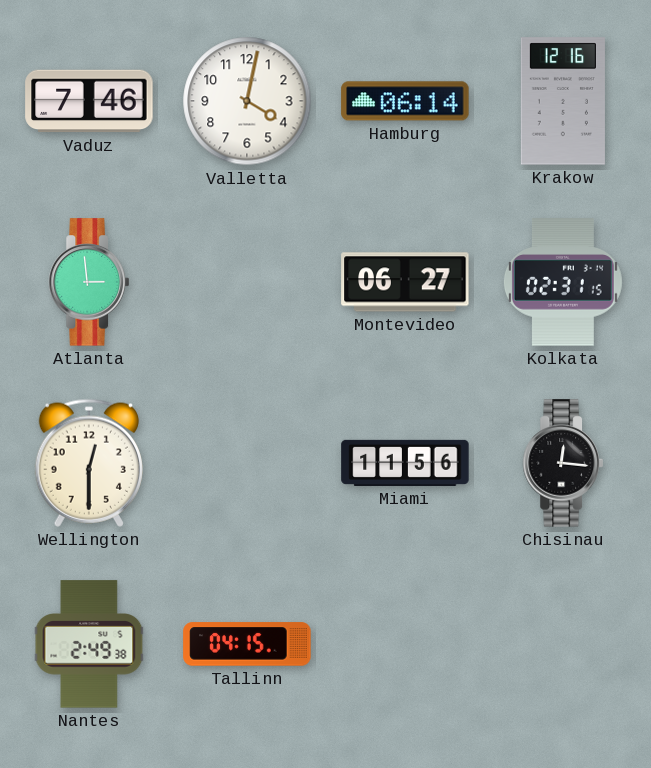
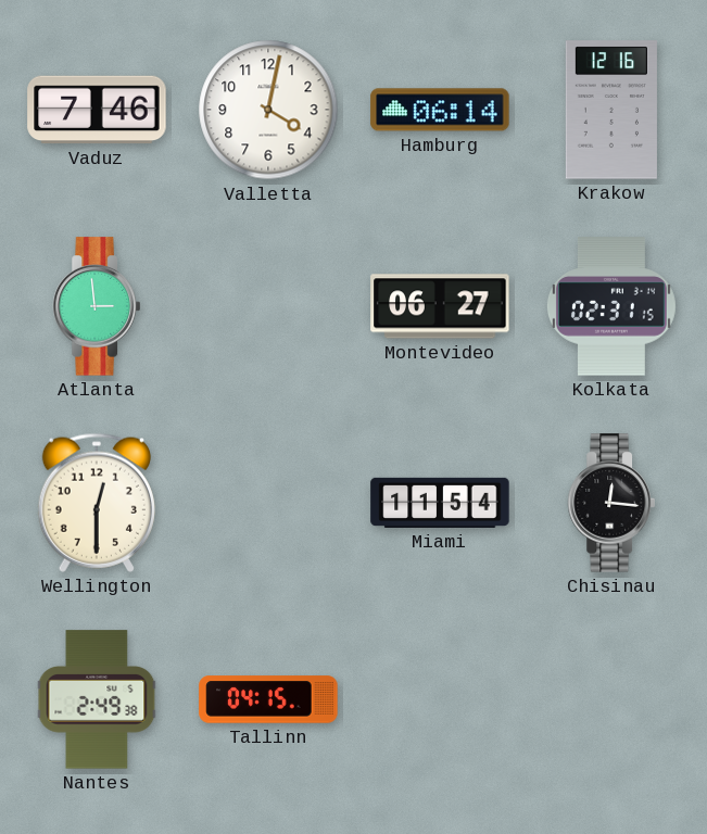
Miami: 11:56 -> 11:54 (440, 503)
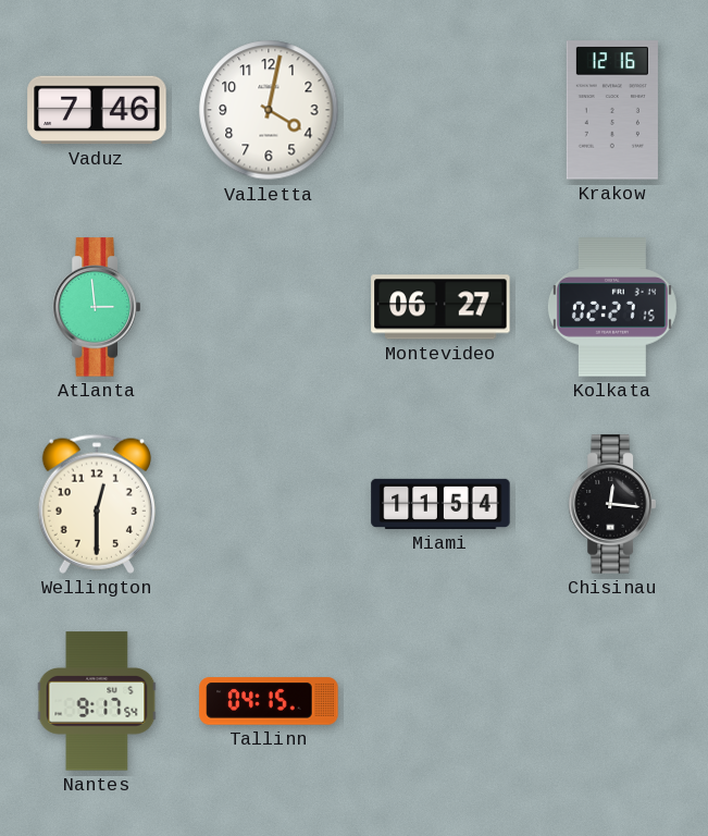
Hamburg: 06:14 -> none (440, 110)
Kolkata: 02:31 -> 02:27 (612, 307)
Nantes: 2:49 -> 9:17 (97, 701)
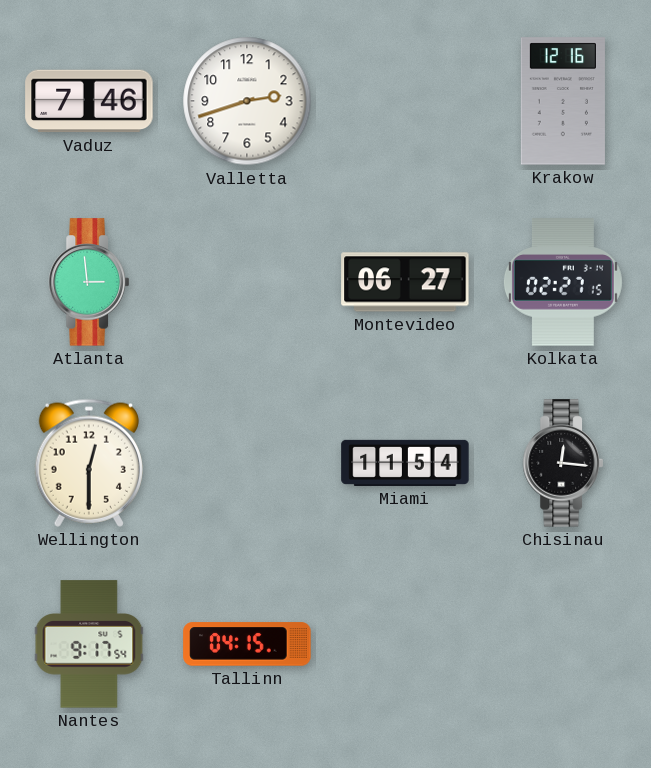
Valletta: 4:02 -> 2:42 (247, 101)
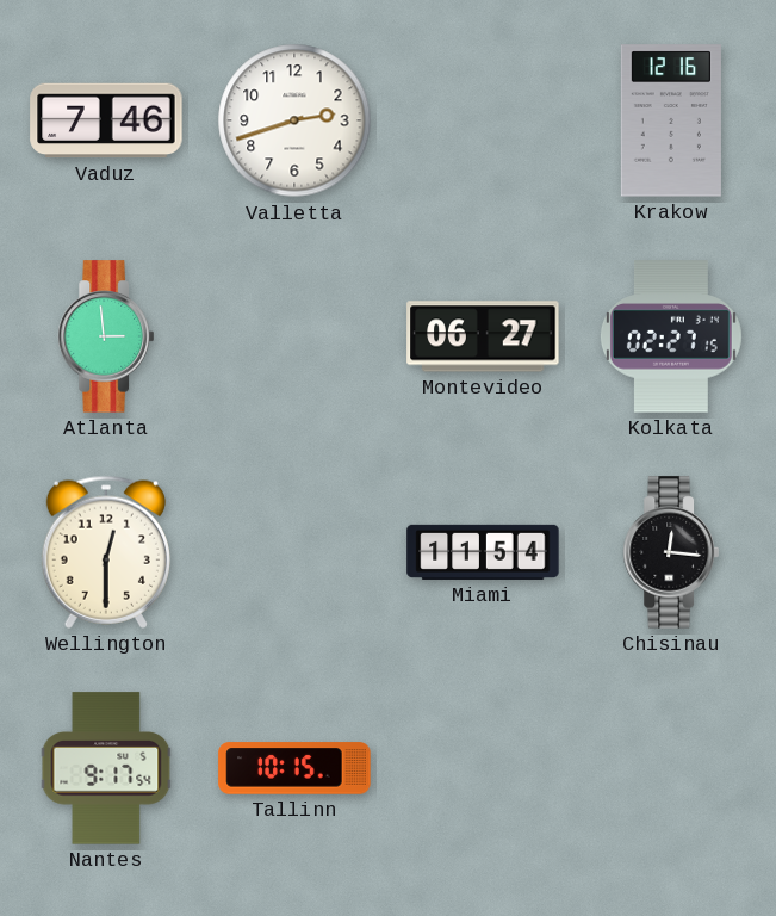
Tallinn: 04:15 -> 10:15 (294, 768)
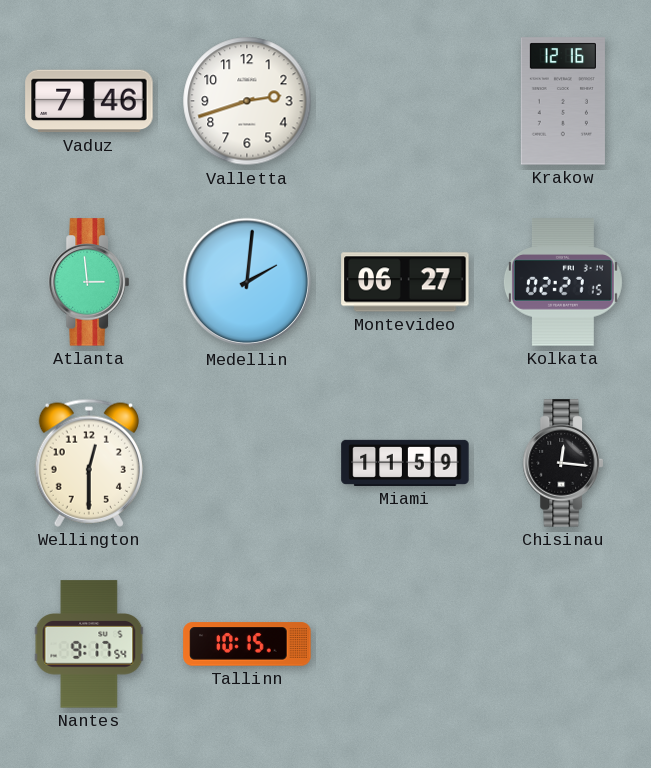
Medellin: none -> 2:01 (247, 282)
Miami: 11:54 -> 11:59 (405, 463)
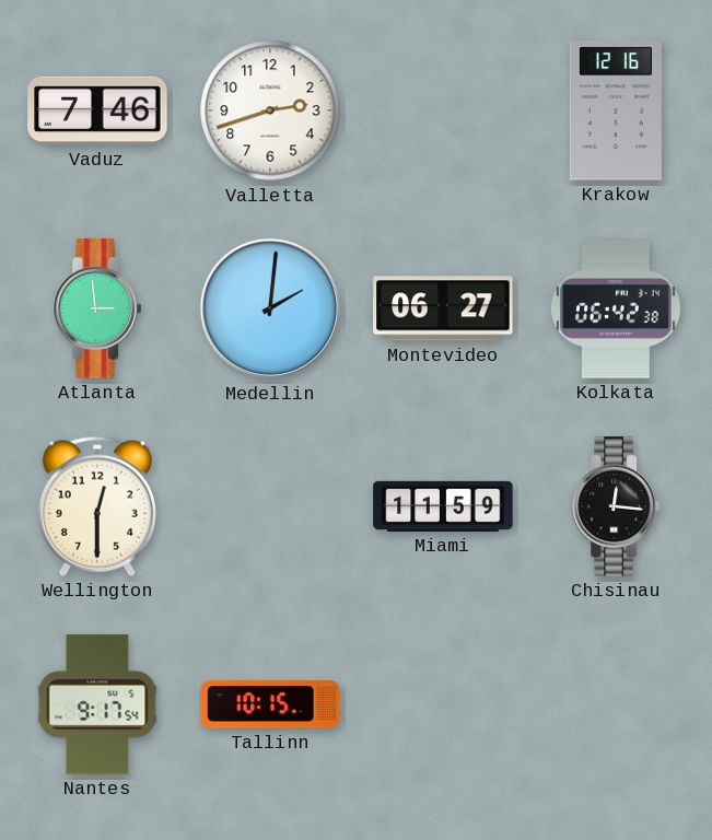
Kolkata: 02:27 -> 06:42 (616, 308)
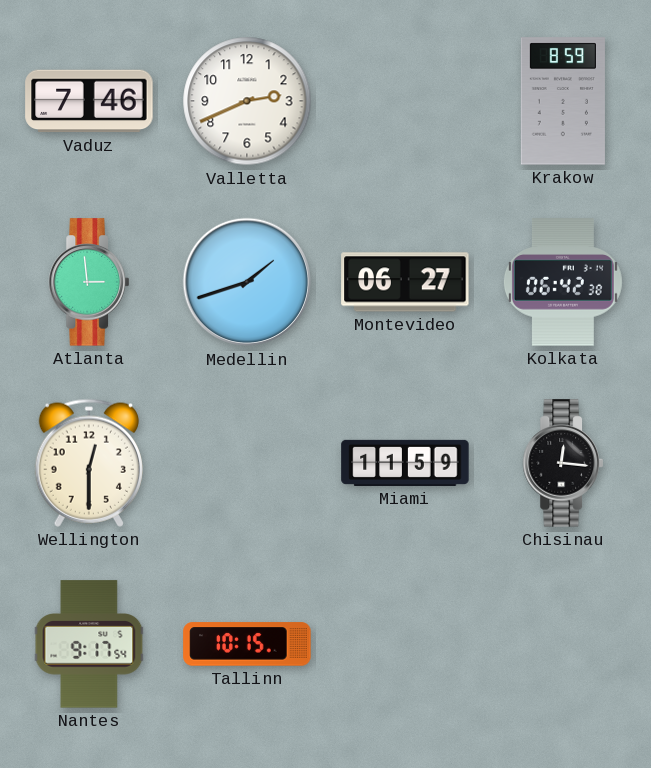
Valletta: 2:42 -> 2:41 (247, 101)
Krakow: 12:16 -> 8:59 (563, 101)
Medellin: 2:01 -> 1:42 (247, 282)
